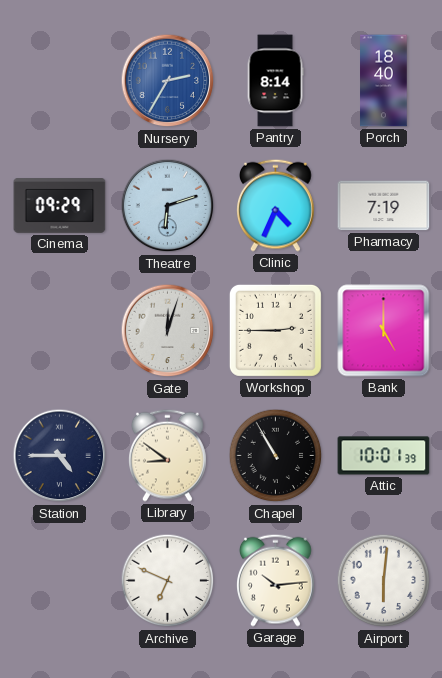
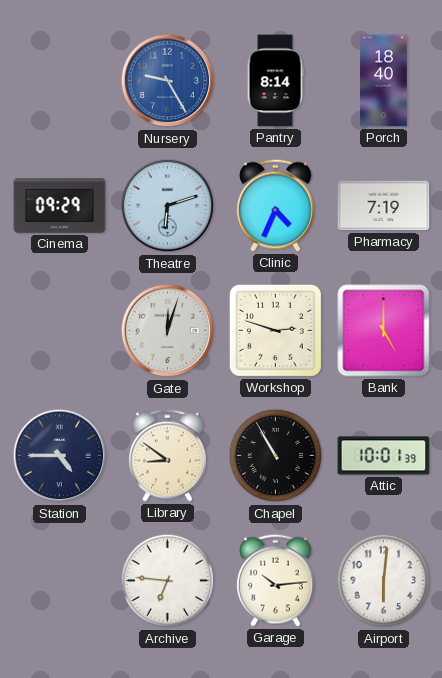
Nursery: 2:35 -> 9:25 (168, 81)
Workshop: 2:45 -> 2:48 (275, 330)
Archive: 6:49 -> 6:46 (168, 581)
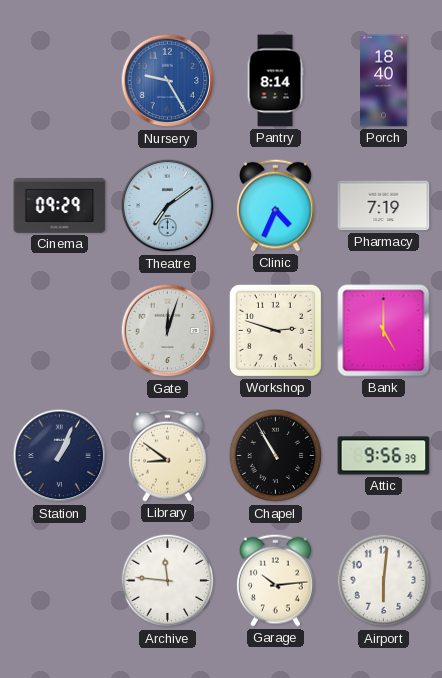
Theatre: 6:12 -> 7:09 (168, 206)
Station: 4:45 -> 1:04 (60, 456)
Attic: 10:01 -> 9:56 (384, 456)
Archive: 6:46 -> 11:46 (168, 581)
